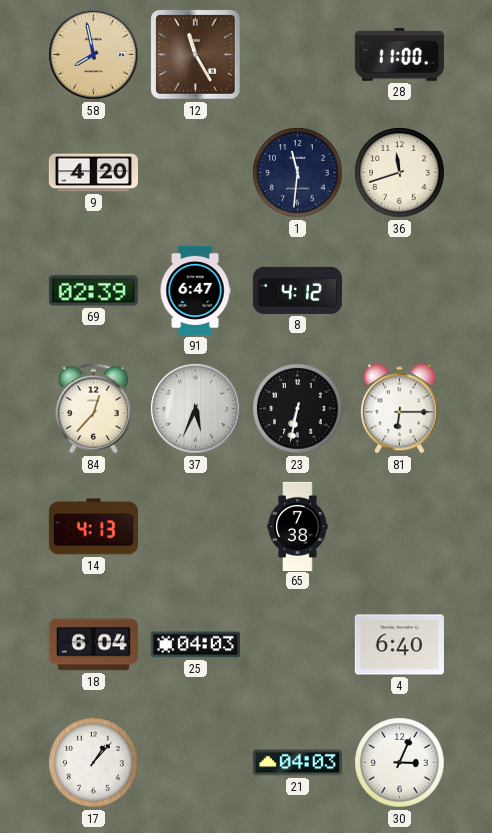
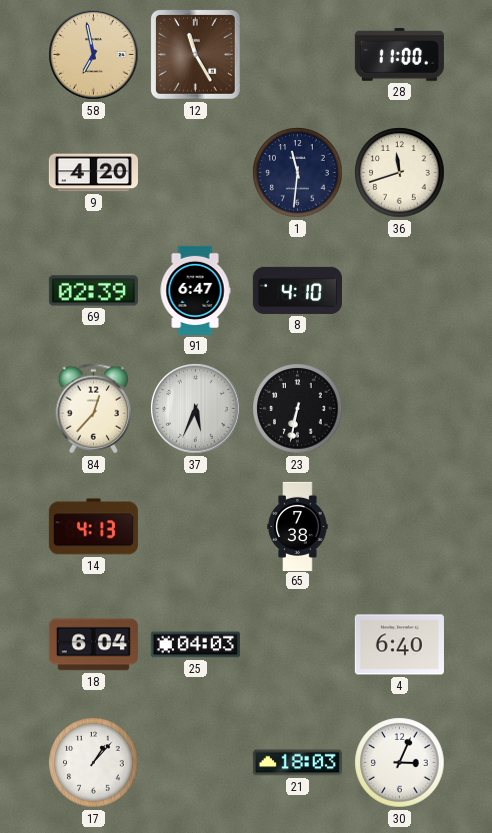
58: 7:58 -> 6:58 (94, 55)
8: 4:12 -> 4:10 (297, 290)
81: 6:15 -> none (400, 409)
21: 04:03 -> 18:03 (297, 763)
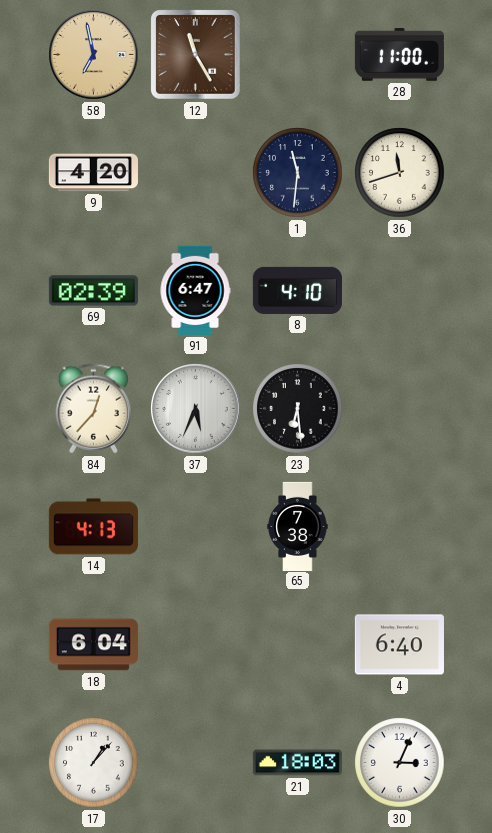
23: 6:32 -> 6:29 (298, 409)
25: 04:03 -> none (195, 645)
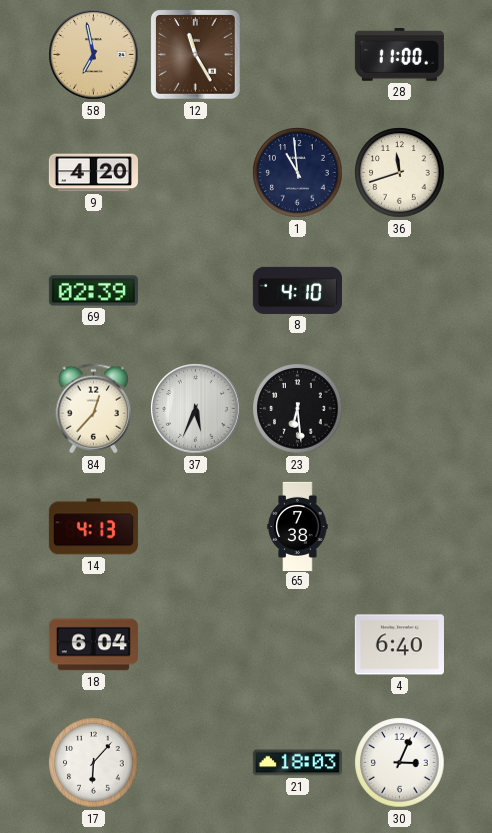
1: 11:31 -> 10:59 (298, 173)
91: 6:47 -> none (195, 290)
17: 1:07 -> 6:07 (94, 763)
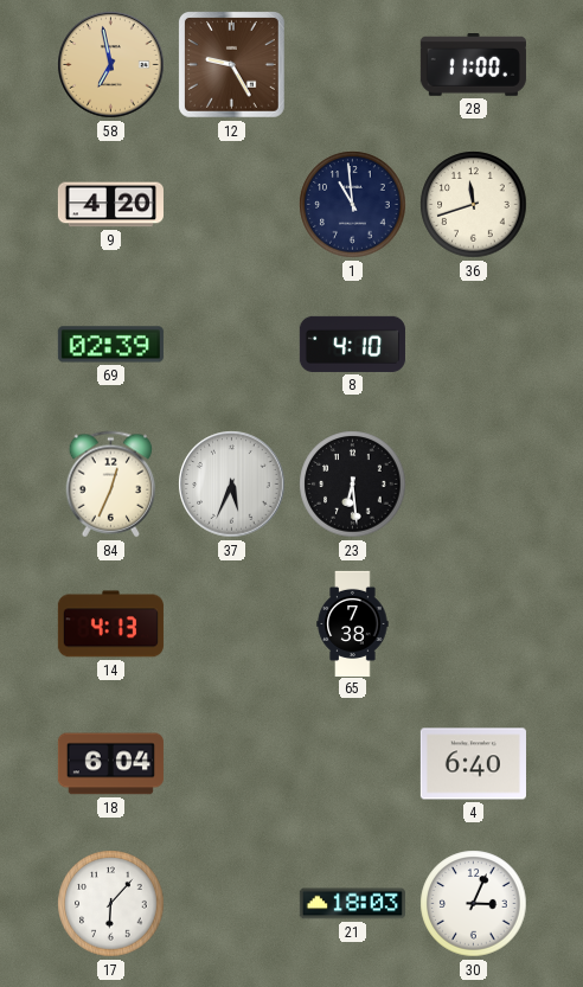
12: 11:25 -> 9:25 (232, 65)
84: 12:37 -> 12:34 (111, 485)
